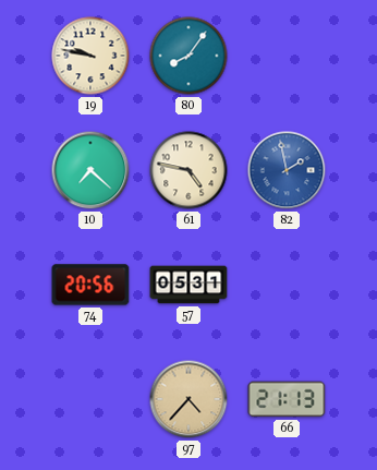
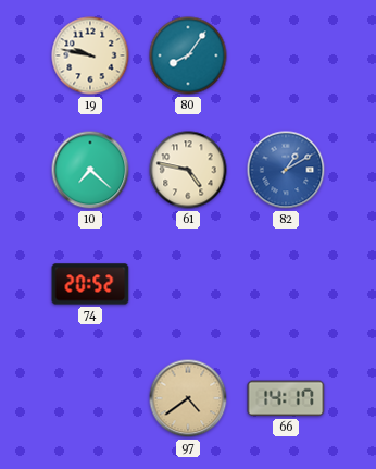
82: 1:58 -> 1:10 (286, 170)
74: 20:56 -> 20:52 (90, 284)
57: 05:31 -> none (188, 285)
97: 4:37 -> 4:39 (188, 398)
66: 21:13 -> 14:17 (286, 398)
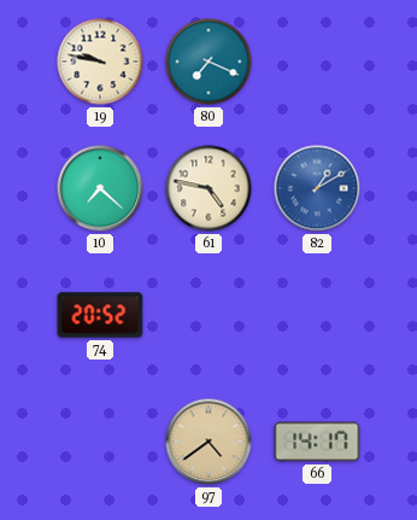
80: 8:06 -> 7:19 (208, 62)
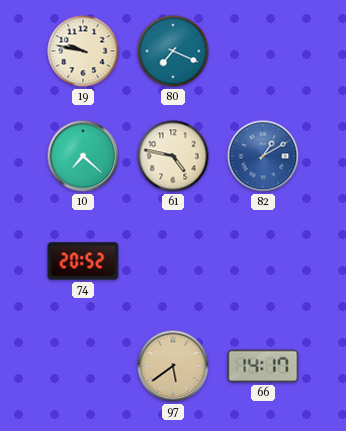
97: 4:39 -> 5:39 (173, 366)
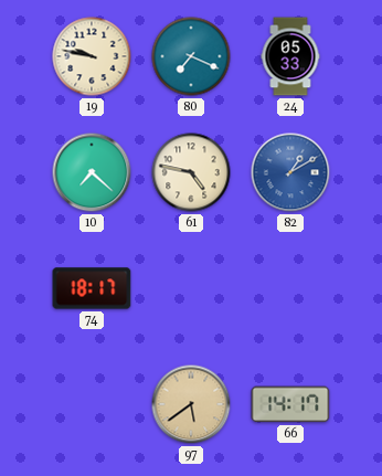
24: none -> 05:33 (290, 56)
74: 20:52 -> 18:17 (92, 288)
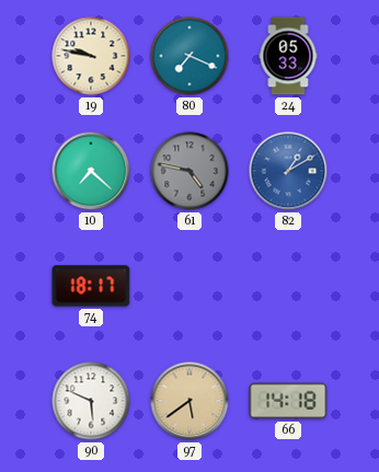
61 dial: cream -> grey (190, 171)
90: none -> 5:49 (91, 401)
66: 14:17 -> 14:18 (288, 401)
